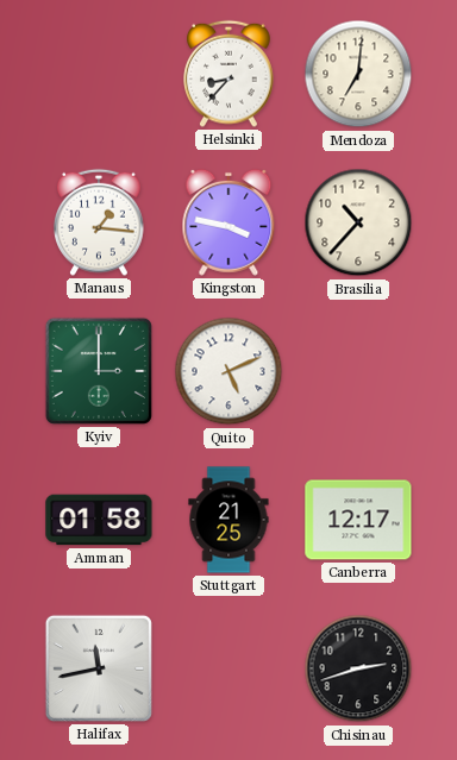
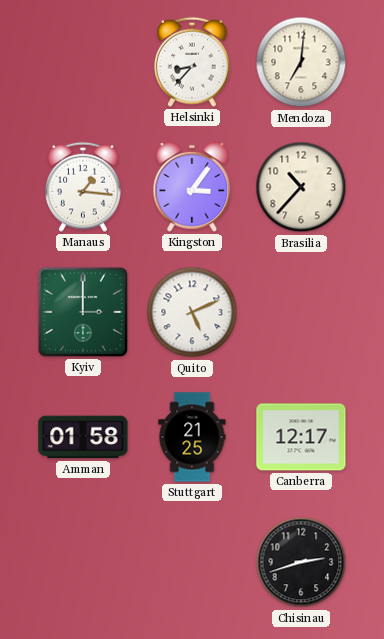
Kingston: 3:47 -> 3:06 (192, 187)
Halifax: 11:43 -> none (99, 668)
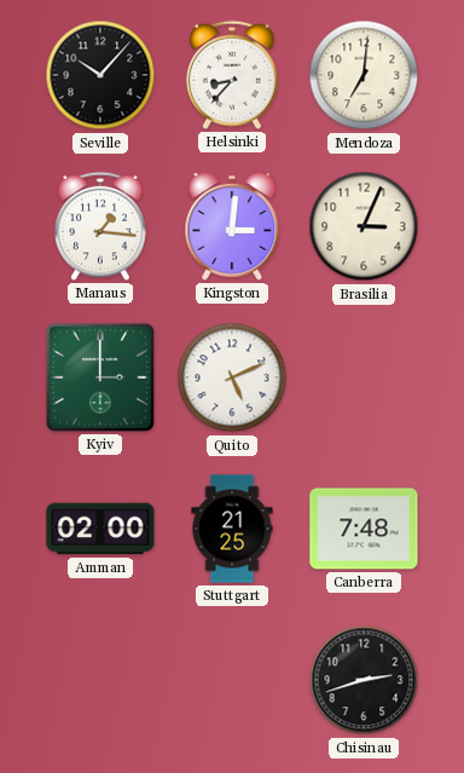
Seville: none -> 10:07 (100, 75)
Kingston: 3:06 -> 3:01 (232, 226)
Brasilia: 10:37 -> 3:04 (364, 226)
Amman: 01:58 -> 02:00 (100, 529)
Canberra: 12:17 -> 7:48 (364, 529)
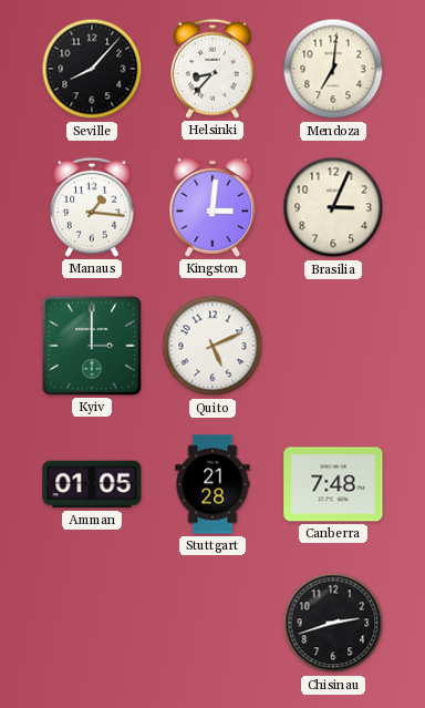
Seville: 10:07 -> 8:07 (92, 69)
Amman: 02:00 -> 01:05 (92, 484)
Stuttgart: 21:25 -> 21:28 (212, 484)
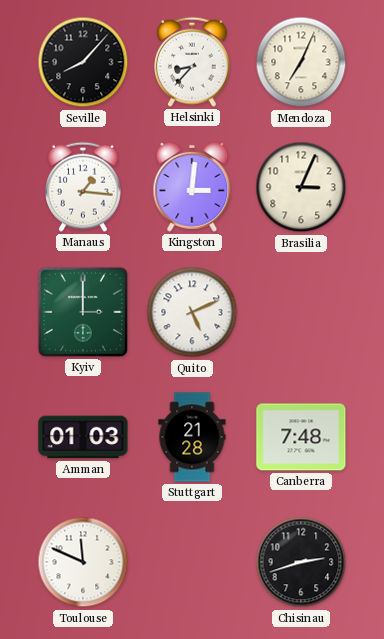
Mendoza: 7:01 -> 7:04 (301, 62)
Amman: 01:05 -> 01:03 (83, 437)
Toulouse: none -> 11:49 (83, 562)
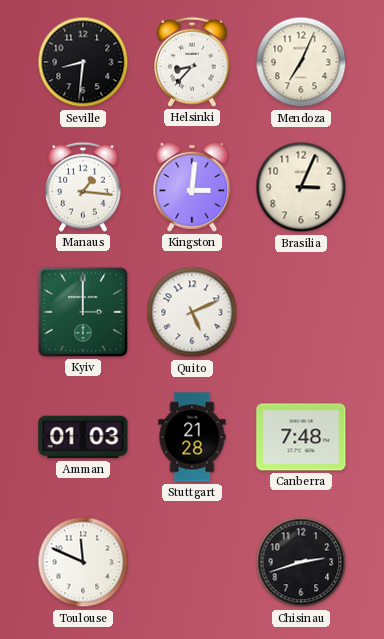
Seville: 8:07 -> 8:31 (83, 62)
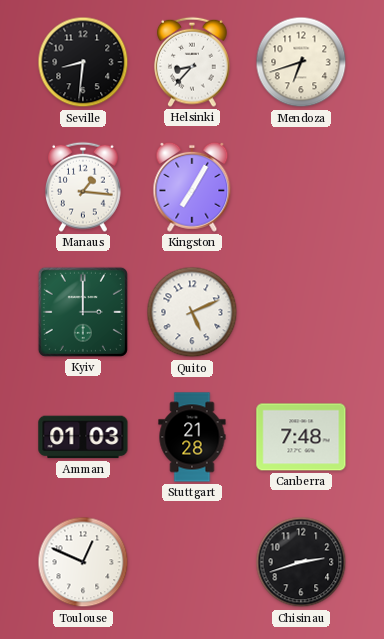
Mendoza: 7:04 -> 6:42 (301, 62)
Kingston: 3:01 -> 7:05 (192, 187)
Brasilia: 3:04 -> none (301, 187)
Toulouse: 11:49 -> 12:49 (83, 562)
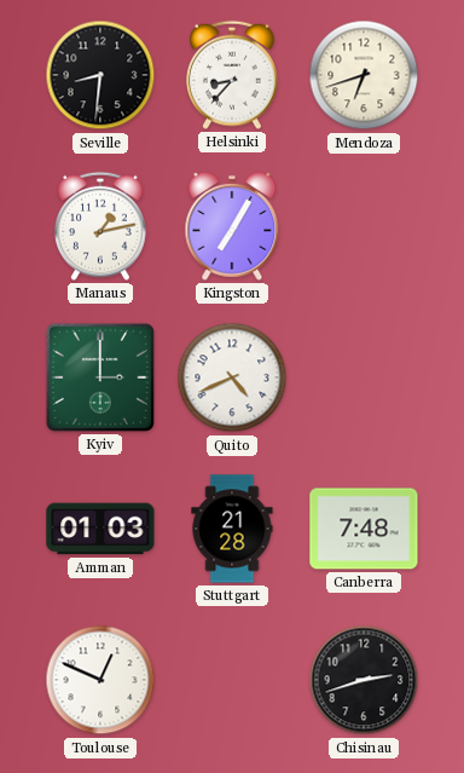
Manaus: 1:16 -> 1:13 (100, 226)
Quito: 5:11 -> 4:41 (232, 377)
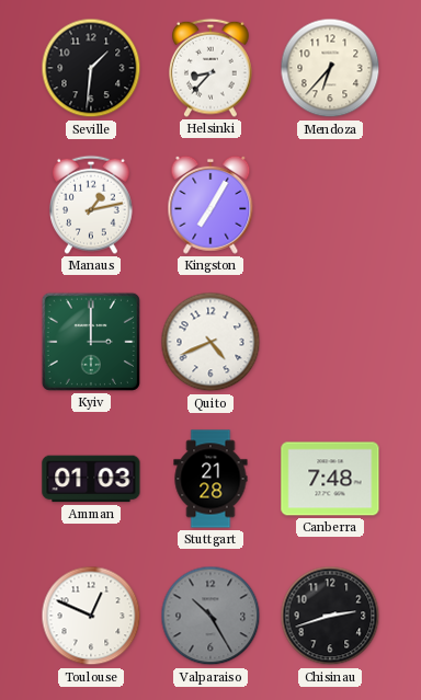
Seville: 8:31 -> 1:31 (91, 68)
Mendoza: 6:42 -> 6:37 (330, 68)
Valparaiso: none -> 10:25 (210, 616)
